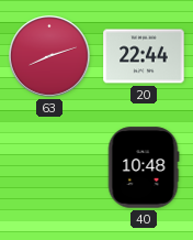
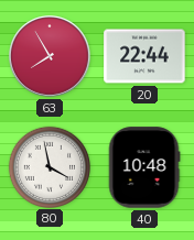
63: 8:12 -> 7:55 (51, 57)
80: none -> 3:58 (48, 166)
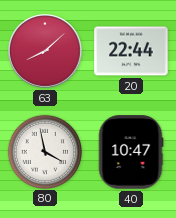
63: 7:55 -> 8:08 (46, 52)
40: 10:48 -> 10:47 (131, 152)
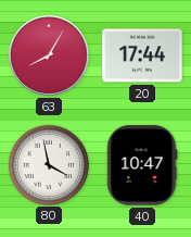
63: 8:08 -> 8:05 (50, 57)
20: 22:44 -> 17:44 (142, 55)
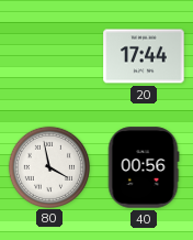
63: 8:05 -> none (50, 57)
40: 10:47 -> 00:56 (144, 167)
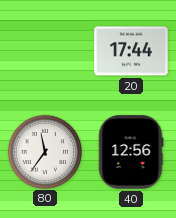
80: 3:58 -> 11:36 (44, 151)
40: 00:56 -> 12:56 (131, 152)
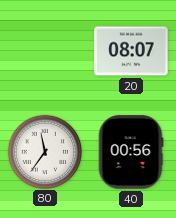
20: 17:44 -> 08:07 (131, 51)
40: 12:56 -> 00:56 (131, 152)
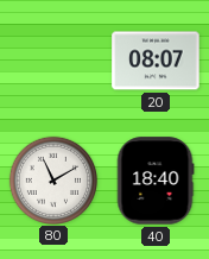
80: 11:36 -> 11:10 (52, 179)
40: 00:56 -> 18:40 (156, 181)
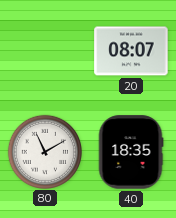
40: 18:40 -> 18:35 (131, 152)
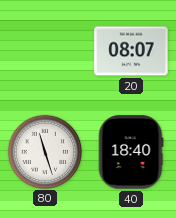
80: 11:10 -> 11:27 (44, 151)
40: 18:35 -> 18:40 (131, 152)
